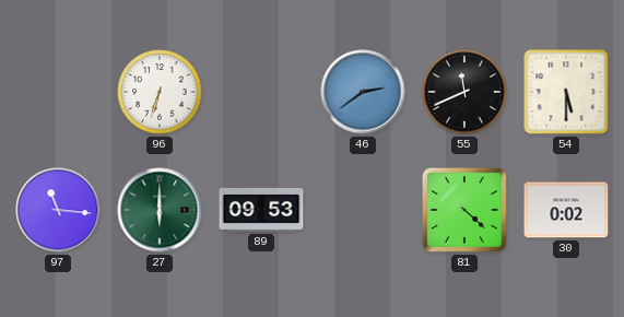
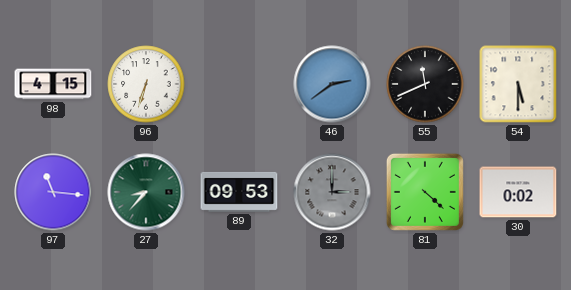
98: none -> 4:15 (53, 84)
27: 6:00 -> 8:37 (146, 192)
32: none -> 3:00 (332, 192)
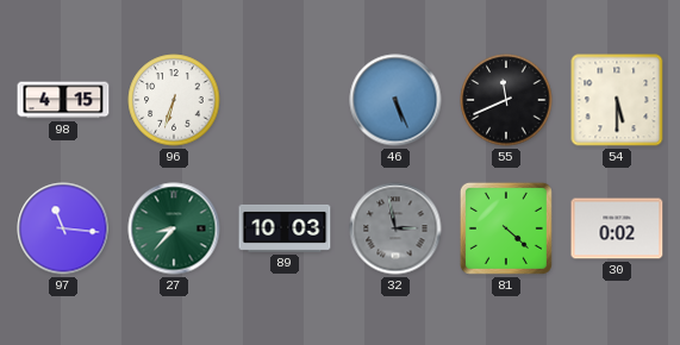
46: 2:39 -> 5:26 (395, 100)
89: 09:53 -> 10:03 (285, 228)
32: 3:00 -> 2:58 (395, 228)
